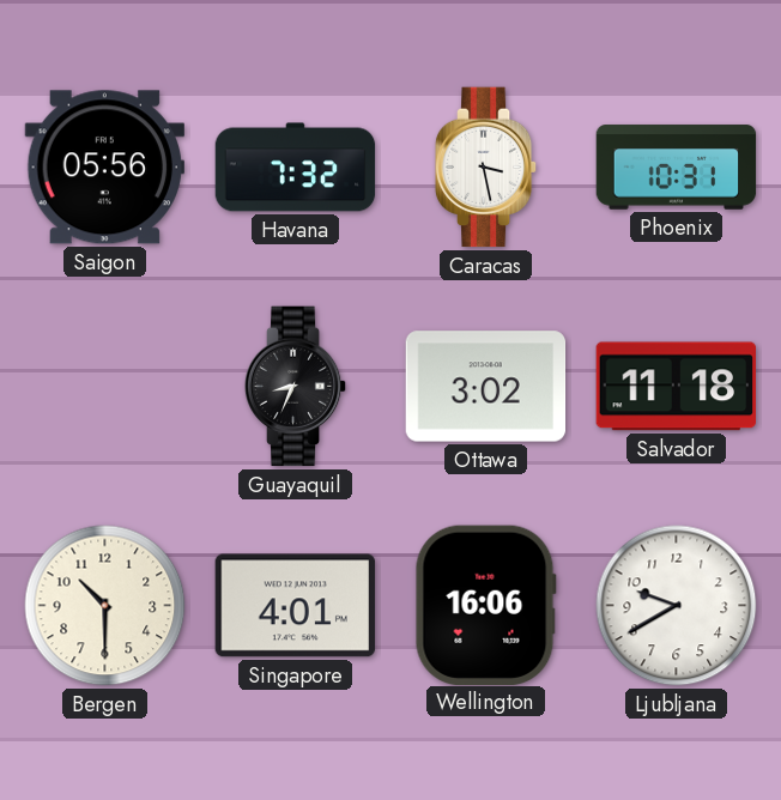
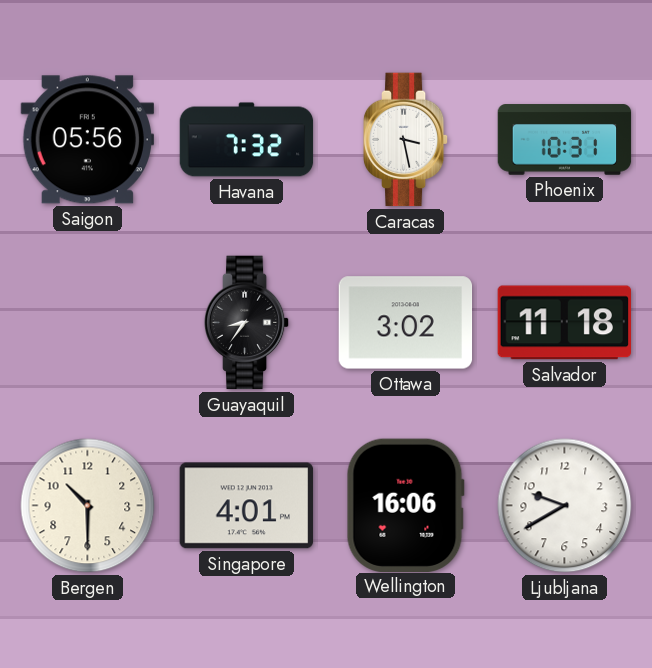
Guayaquil: 8:34 -> 8:36 (247, 323)
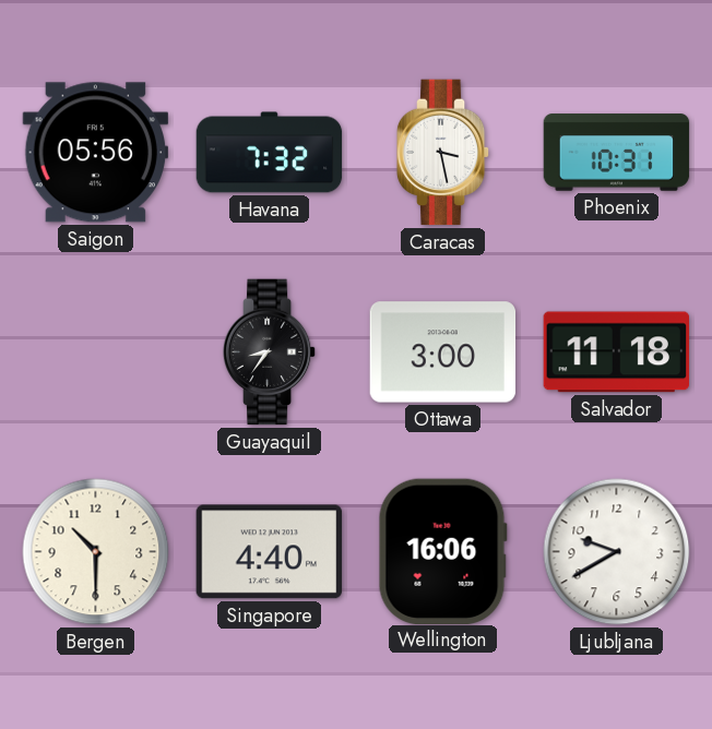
Ottawa: 3:02 -> 3:00 (443, 352)
Singapore: 4:01 -> 4:40 (270, 552)
